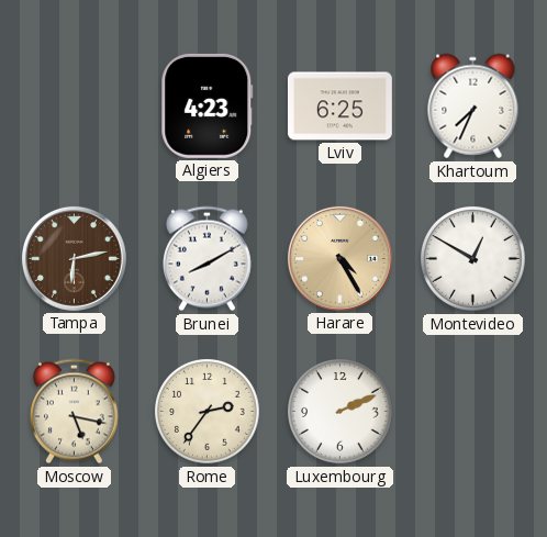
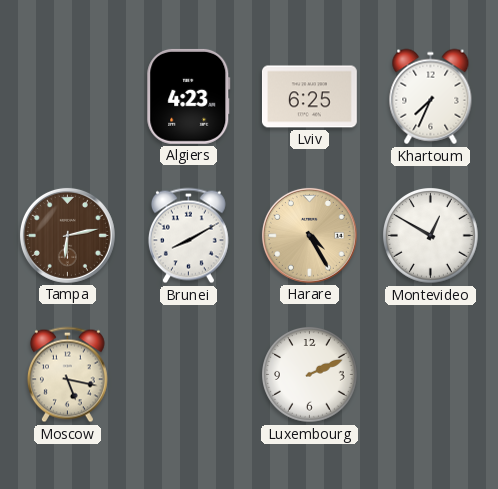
Rome: 2:36 -> none (208, 412)
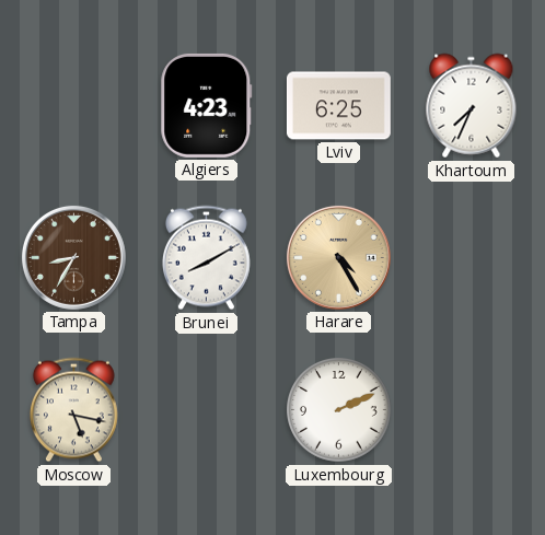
Tampa: 6:13 -> 8:35 (73, 257)
Montevideo: 12:50 -> none (431, 236)
